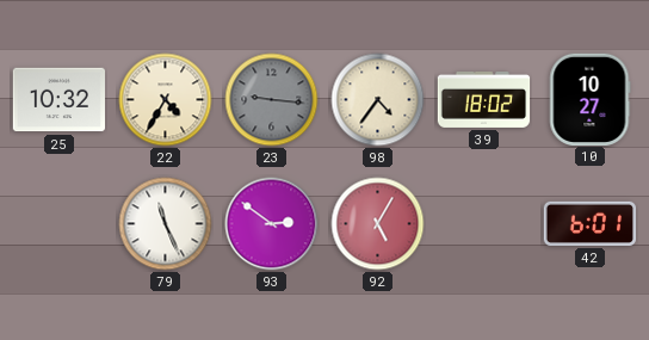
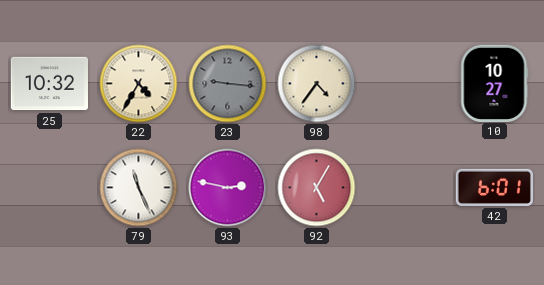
39: 18:02 -> none (484, 99)
93: 2:51 -> 2:47 (228, 188)
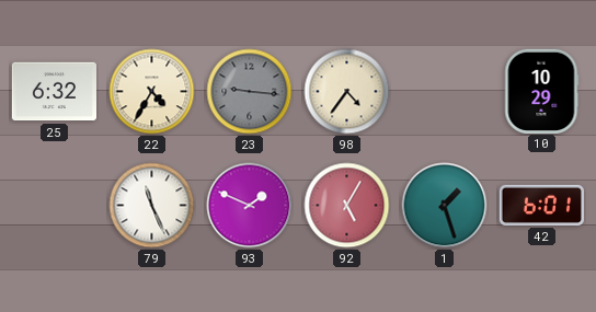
25: 10:32 -> 6:32 (54, 92)
10: 10:27 -> 10:29 (542, 91)
93: 2:47 -> 1:49 (250, 206)
1: none -> 1:27 (445, 206)
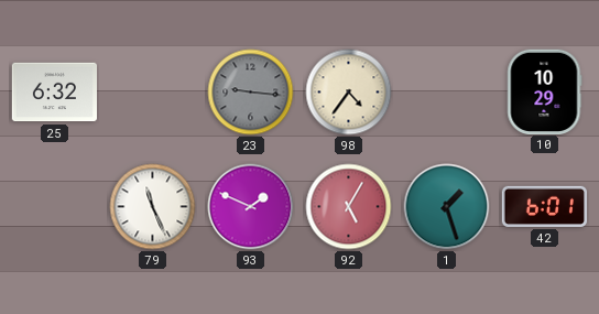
22: 4:35 -> none (152, 92)
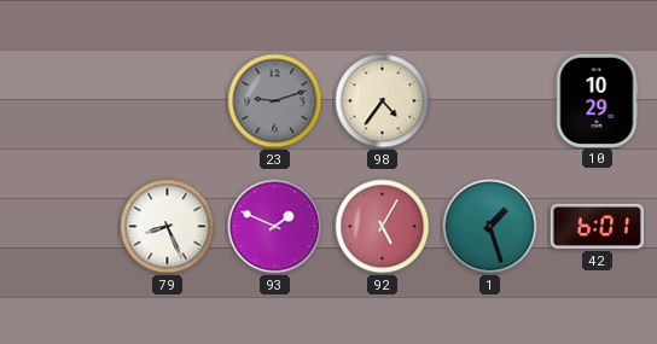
25: 6:32 -> none (54, 93)
23: 9:16 -> 9:12 (275, 101)
79: 11:26 -> 8:26 (168, 227)
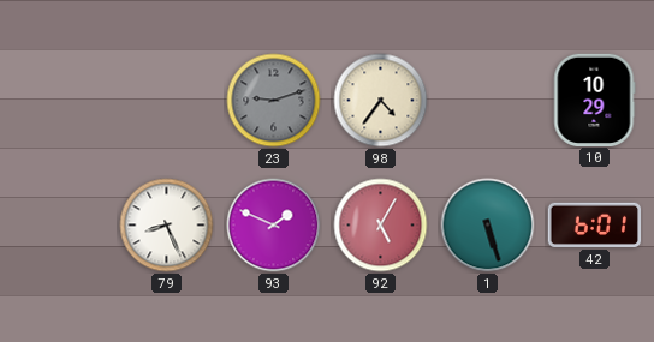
1: 1:27 -> 5:27 (488, 226)
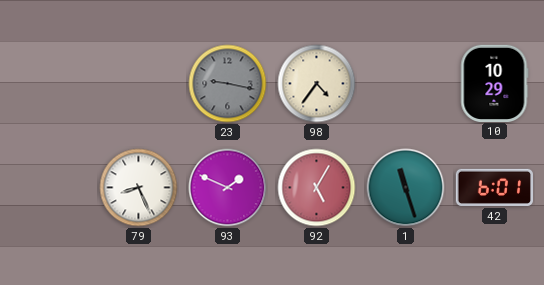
23: 9:12 -> 9:17 (228, 84)
1: 5:27 -> 11:27 (406, 188)
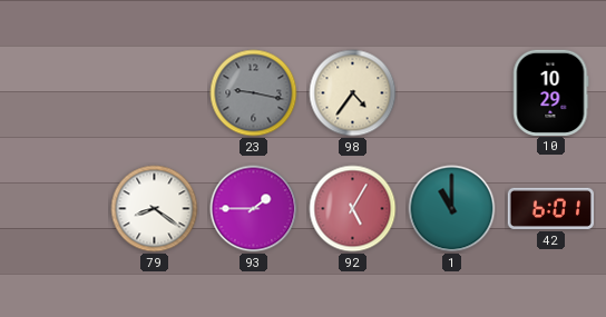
79: 8:26 -> 8:21 (155, 209)
93: 1:49 -> 1:45 (254, 209)
1: 11:27 -> 11:00 (452, 209)
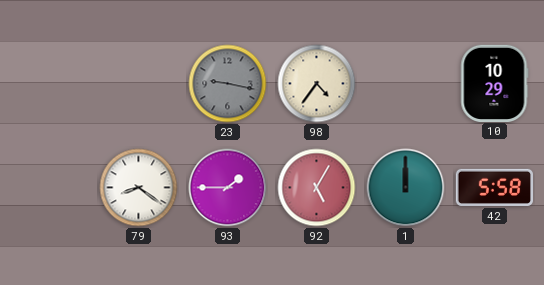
1: 11:00 -> 12:00 (406, 188)
42: 6:01 -> 5:58 (494, 187)
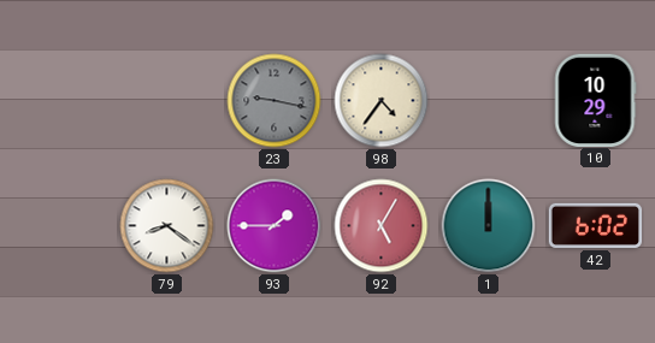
42: 5:58 -> 6:02 (595, 225)
